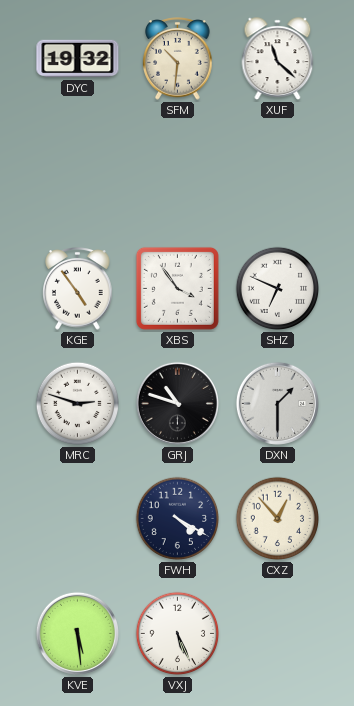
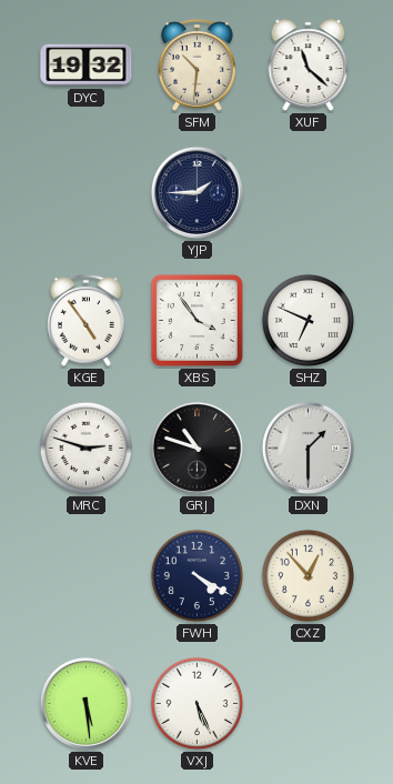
YJP: none -> 1:45 (196, 192)
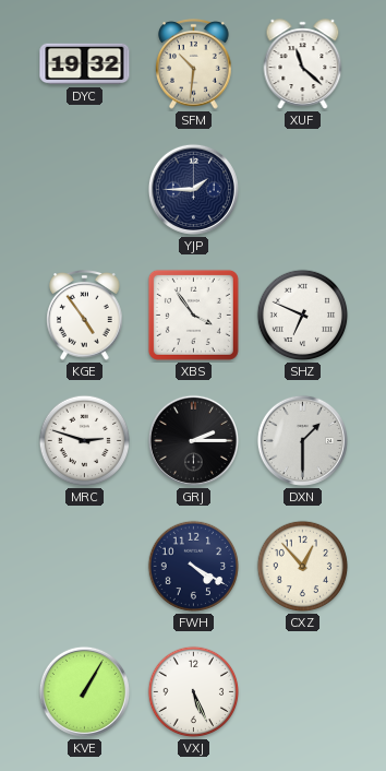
GRJ: 10:48 -> 2:15 (193, 440)
KVE: 5:29 -> 1:05 (84, 691)
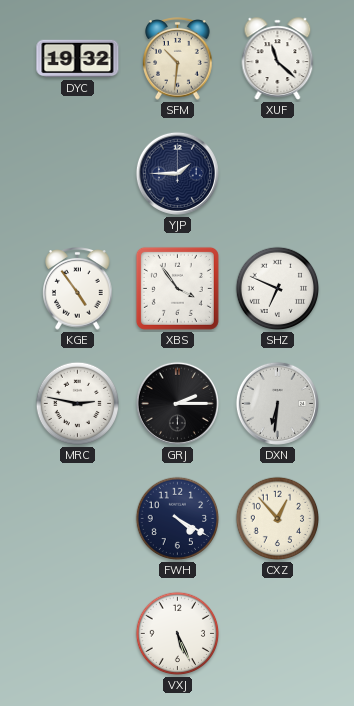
MRC: 2:48 -> 2:47 (78, 404)
DXN: 1:30 -> 6:31 (277, 403)
KVE: 1:05 -> none (84, 691)
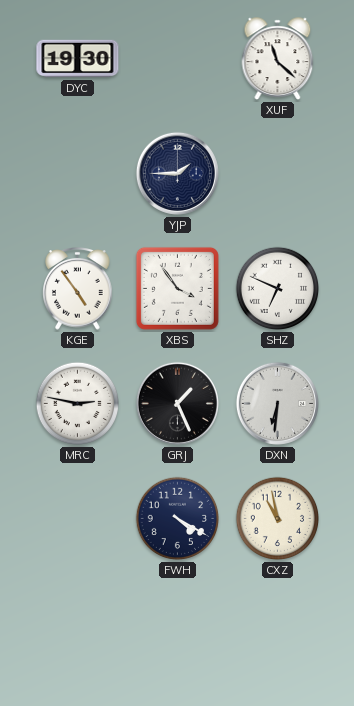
DYC: 19:32 -> 19:30 (78, 59)
SFM: 10:31 -> none (178, 59)
GRJ: 2:15 -> 1:26 (177, 403)
CXZ: 12:53 -> 10:58 (278, 519)
VXJ: 5:26 -> none (178, 634)
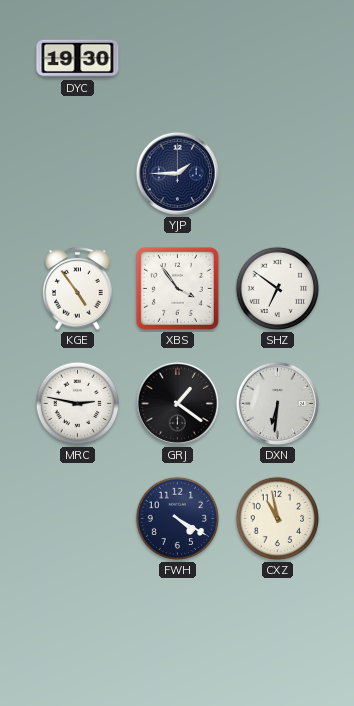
XUF: 11:22 -> none (278, 59)
SHZ: 6:49 -> 6:51 (278, 289)
GRJ: 1:26 -> 1:21 (177, 403)
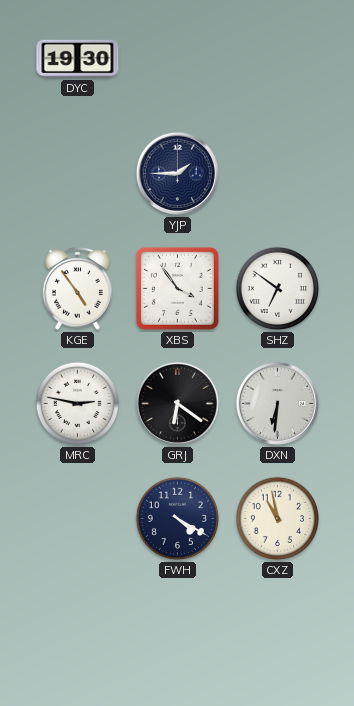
GRJ: 1:21 -> 6:21 (177, 403)
